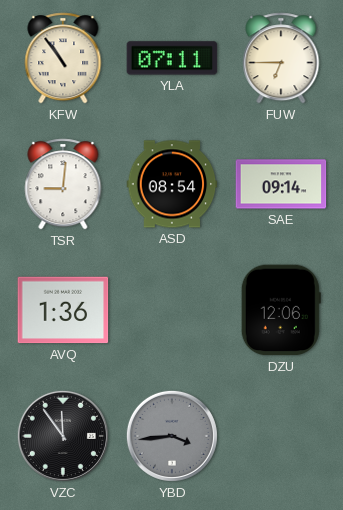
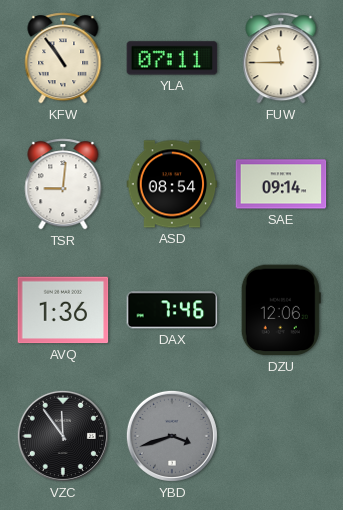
FUW: 6:45 -> 11:45 (281, 58)
DAX: none -> 7:46 (172, 310)
YBD: 3:44 -> 3:42 (172, 436)
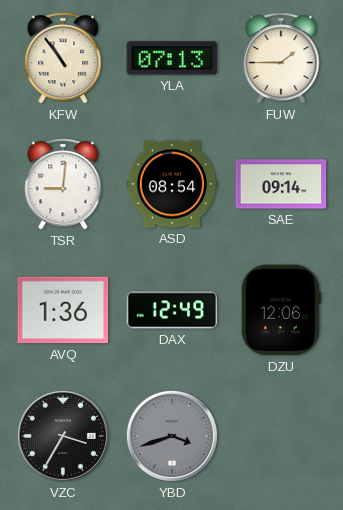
YLA: 07:11 -> 07:13 (172, 58)
FUW: 11:45 -> 1:45 (281, 58)
DAX: 7:46 -> 12:49 (172, 310)
VZC: 11:54 -> 3:35 (63, 436)
